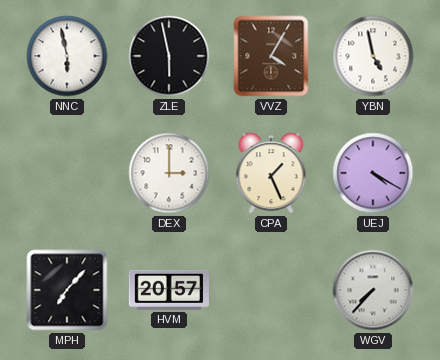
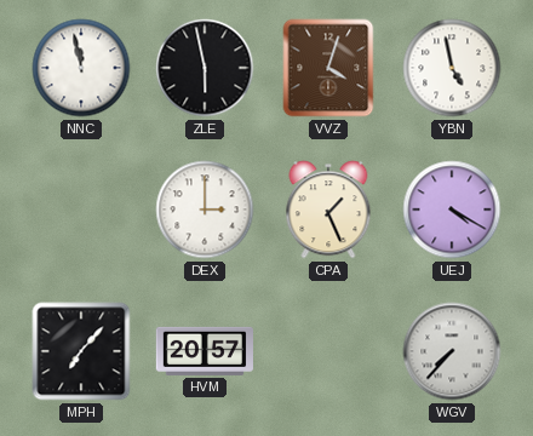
NNC: 5:58 -> 11:58 (81, 68)
VVZ: 4:05 -> 4:03 (328, 68)
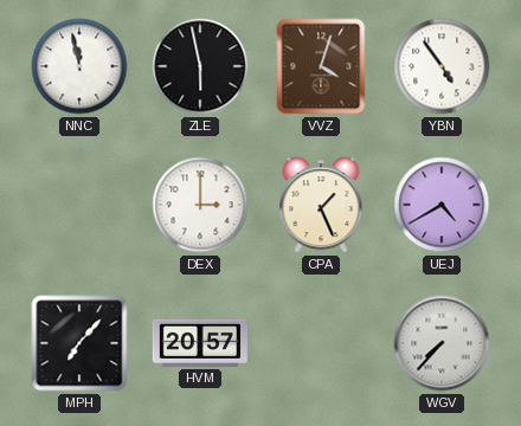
YBN: 4:58 -> 4:54 (442, 66)
UEJ: 4:20 -> 4:40 (442, 205)
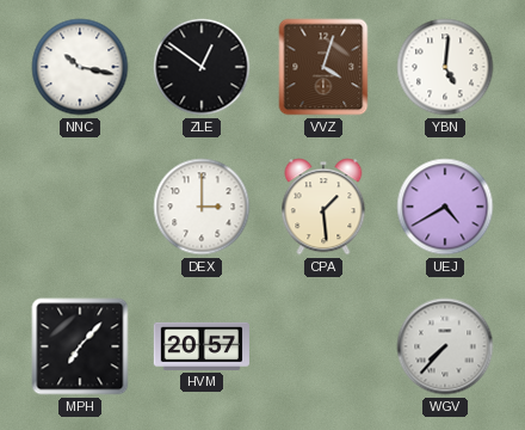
NNC: 11:58 -> 10:17 (80, 67)
ZLE: 5:58 -> 12:51 (202, 67)
YBN: 4:54 -> 5:01 (445, 67)
CPA: 1:26 -> 1:29 (323, 207)
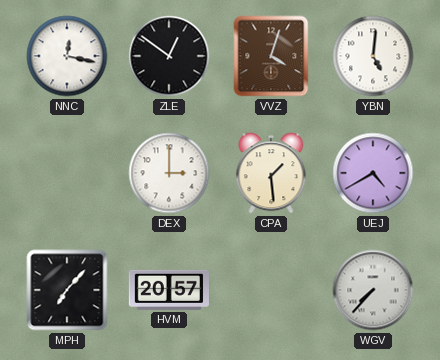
NNC: 10:17 -> 12:17 (67, 56)
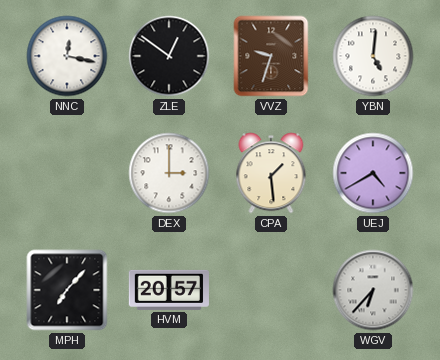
VVZ: 4:03 -> 9:33 (271, 56)
WGV: 7:37 -> 6:37 (373, 290)
